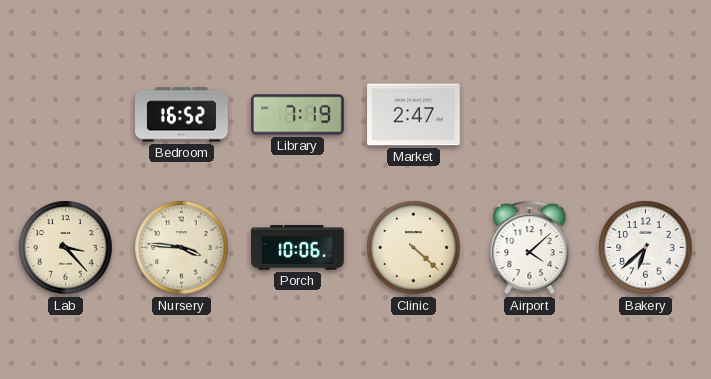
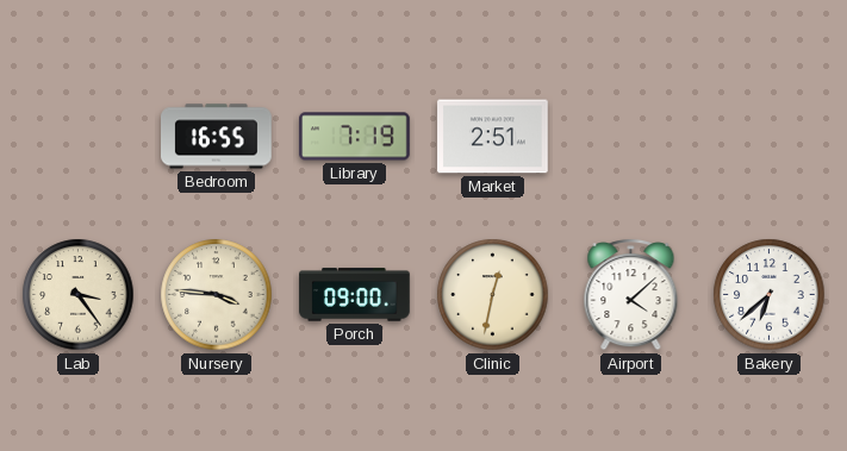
Bedroom: 16:52 -> 16:55 (217, 137)
Market: 2:47 -> 2:51 (493, 137)
Lab: 3:23 -> 3:24 (79, 295)
Porch: 10:06 -> 09:00 (355, 295)
Clinic: 4:22 -> 12:32 (493, 295)
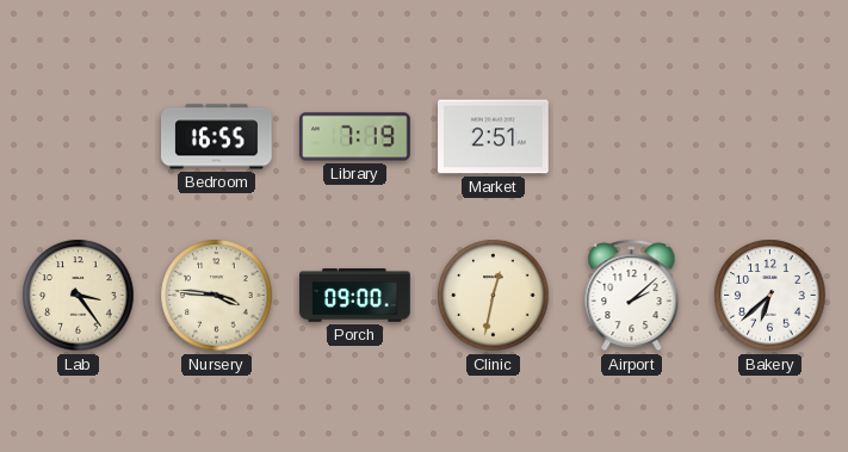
Airport: 4:08 -> 2:08 (632, 296)
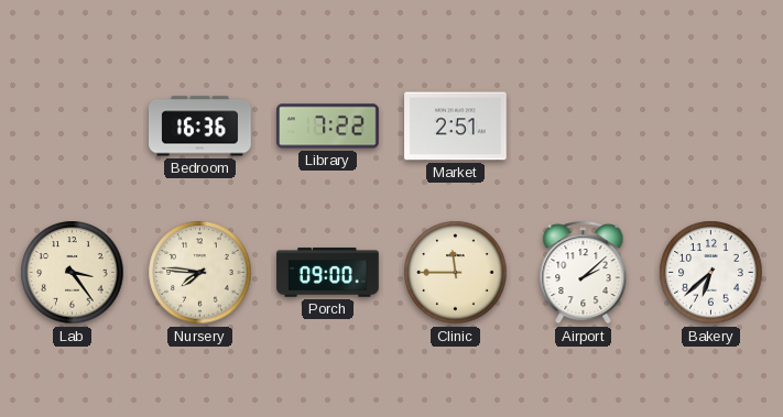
Bedroom: 16:55 -> 16:36 (200, 127)
Library: 7:19 -> 7:22 (328, 127)
Nursery: 3:46 -> 7:46 (200, 273)
Clinic: 12:32 -> 11:45 (456, 273)
